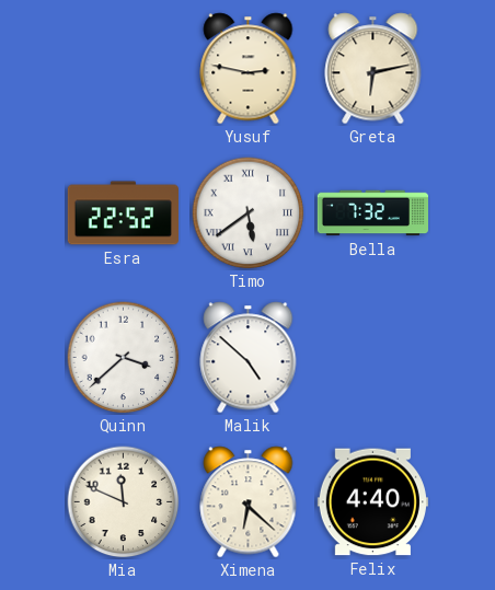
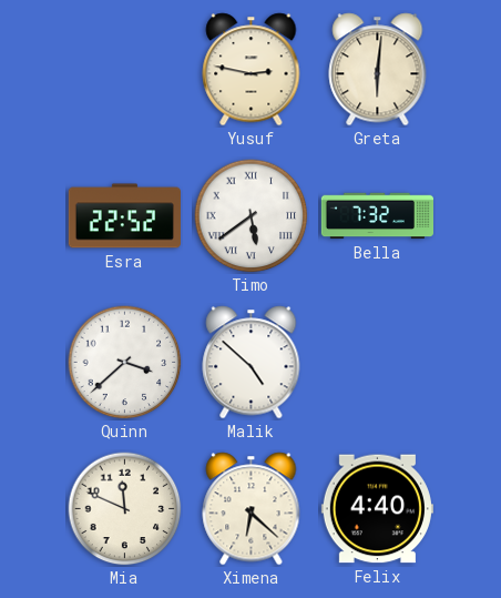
Greta: 6:13 -> 6:01 (378, 70)
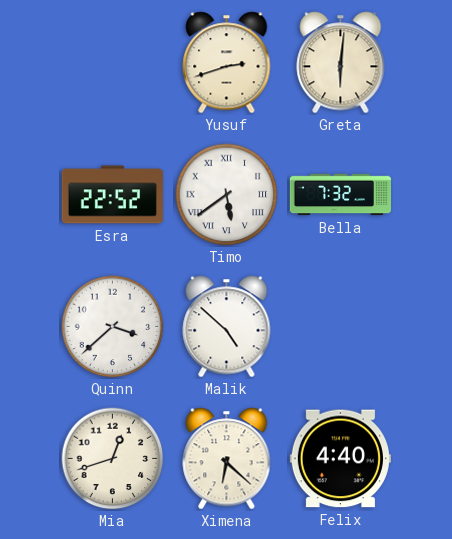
Yusuf: 2:47 -> 2:42 (227, 63)
Mia: 11:49 -> 12:42 (113, 459)
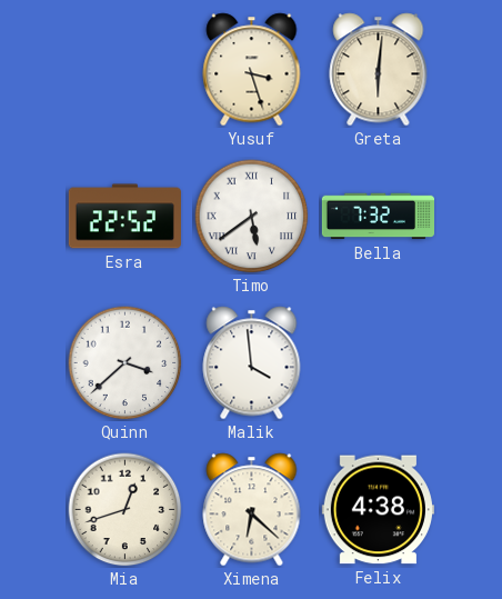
Yusuf: 2:42 -> 3:27 (252, 70)
Malik: 4:52 -> 3:59 (252, 363)
Felix: 4:40 -> 4:38 (378, 510)
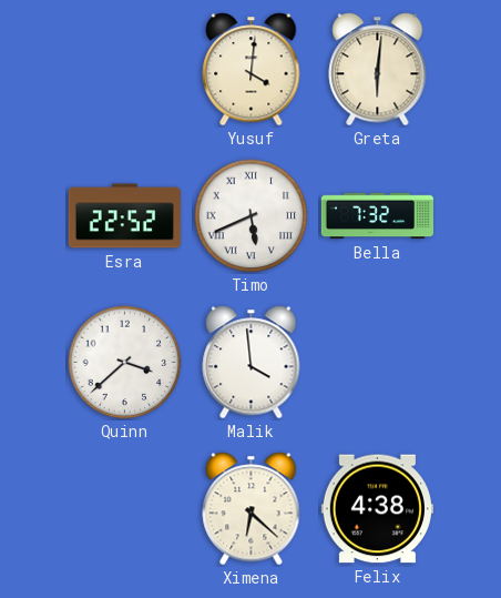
Yusuf: 3:27 -> 4:01 (252, 70)
Timo: 5:39 -> 5:41 (252, 216)
Mia: 12:42 -> none (125, 510)
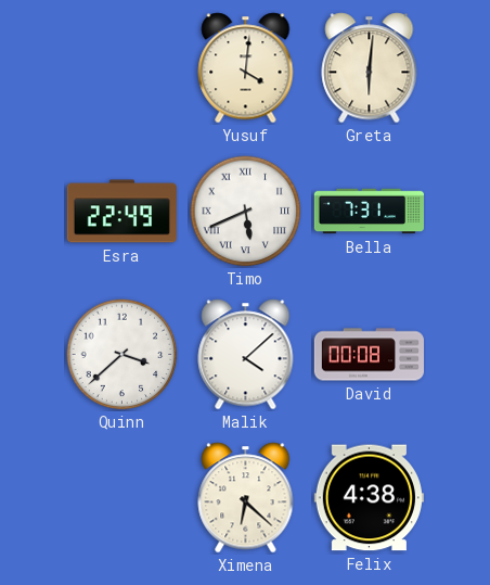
Esra: 22:52 -> 22:49 (121, 212)
Bella: 7:32 -> 7:31 (369, 212)
Malik: 3:59 -> 4:08 (246, 355)
David: none -> 00:08 (369, 355)
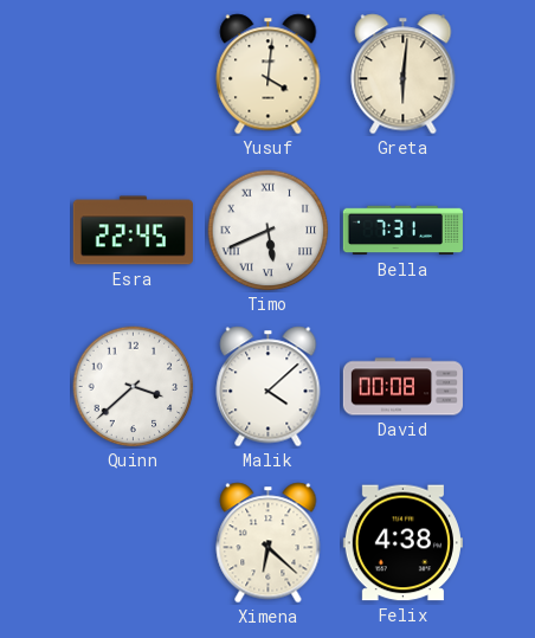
Esra: 22:49 -> 22:45 (133, 231)
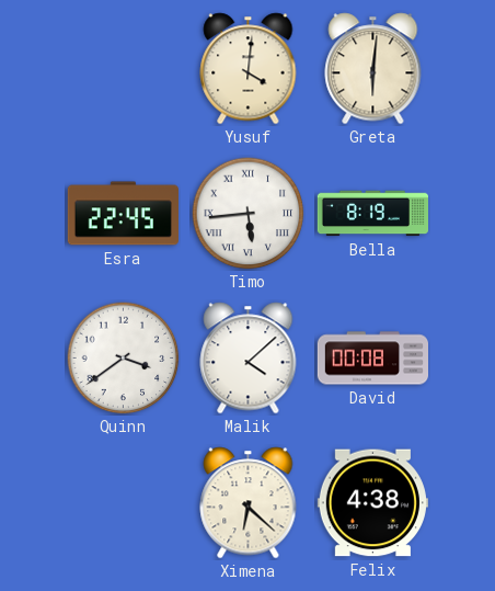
Timo: 5:41 -> 5:44 (249, 214)
Bella: 7:31 -> 8:19 (372, 214)
Quinn: 3:38 -> 3:39 (124, 359)
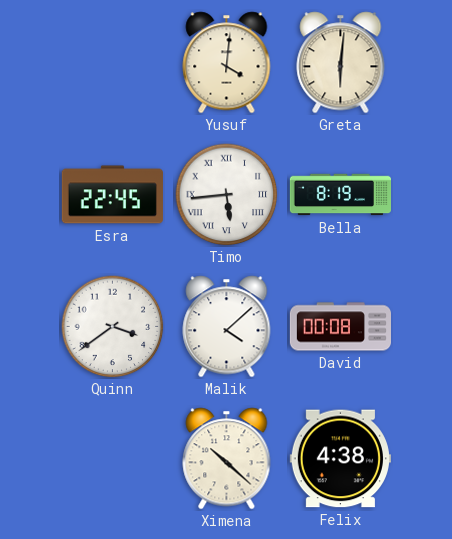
Ximena: 6:22 -> 10:22 (227, 459)
